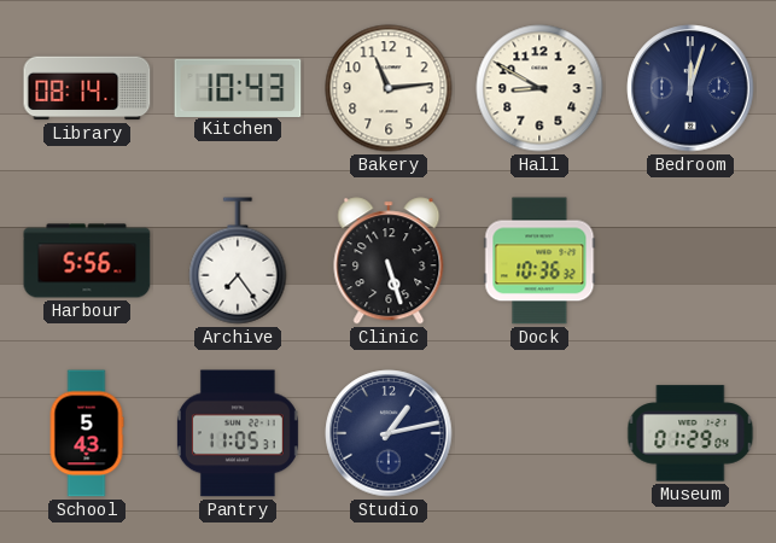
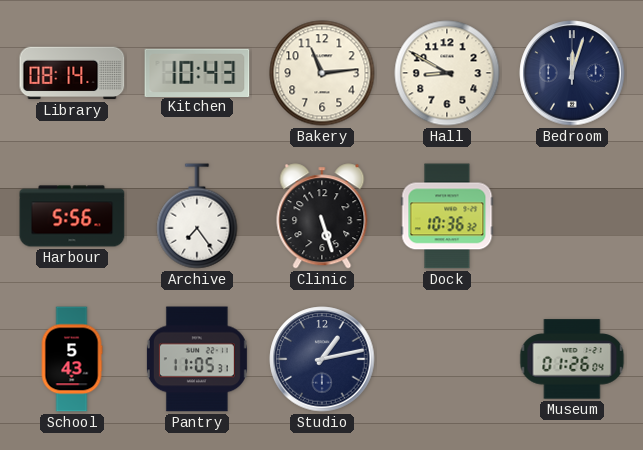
Museum: 01:29 -> 01:26 (572, 359)
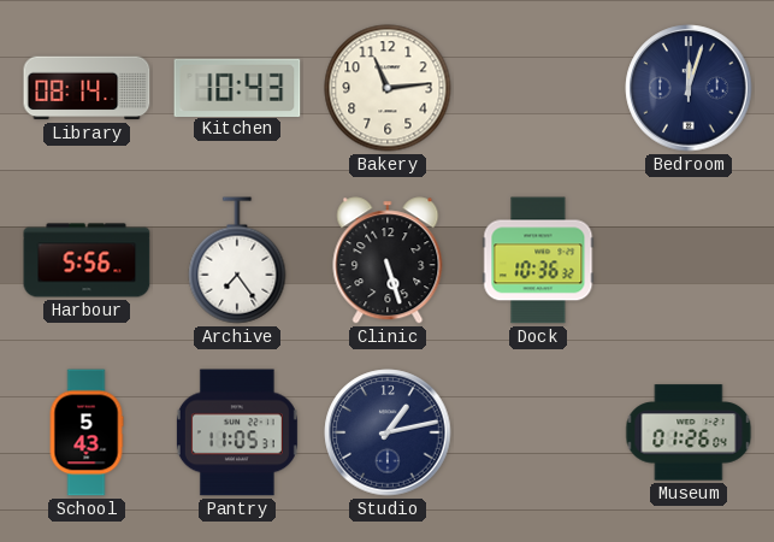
Hall: 8:50 -> none (447, 73)
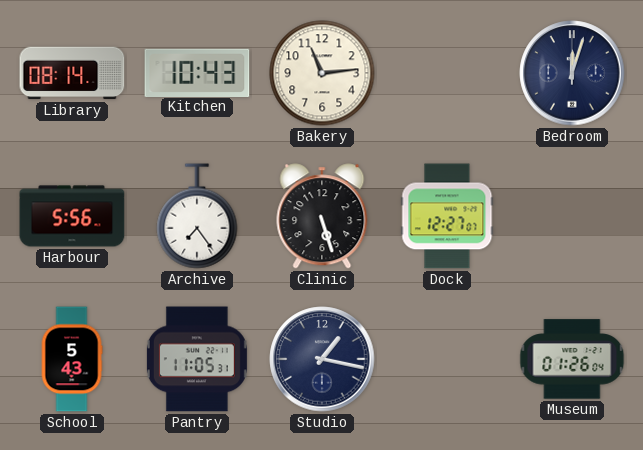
Dock: 10:36 -> 12:27 (447, 216)
Studio: 1:13 -> 1:17 (322, 359)
